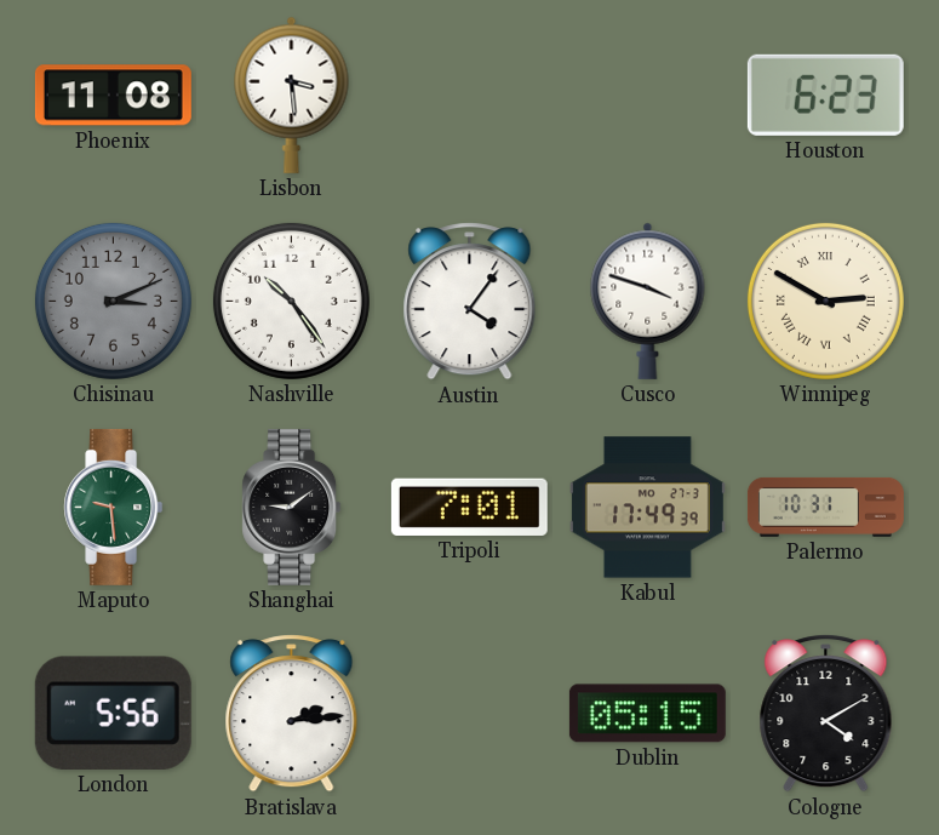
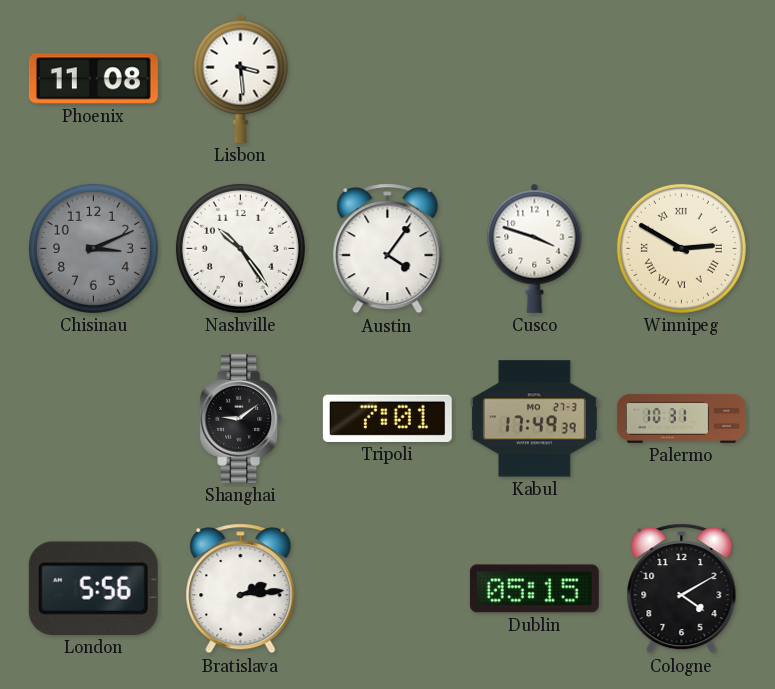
Houston: 6:23 -> none (825, 95)
Maputo: 9:29 -> none (114, 507)
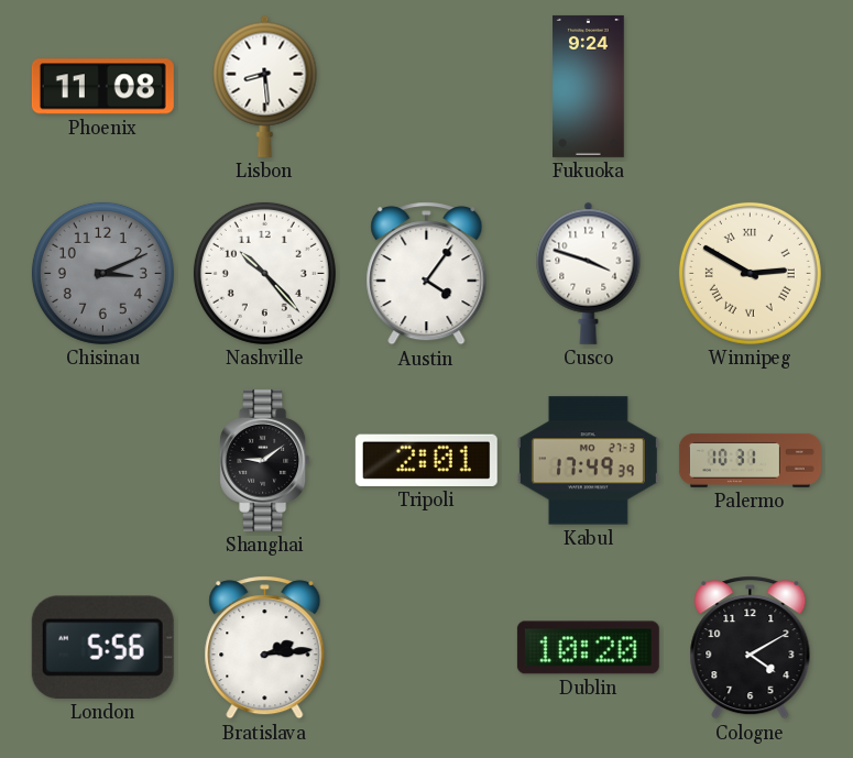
Lisbon: 3:29 -> 8:29 (265, 86)
Fukuoka: none -> 9:24 (589, 86)
Nashville: 10:24 -> 10:23 (264, 273)
Tripoli: 7:01 -> 2:01 (426, 460)
Dublin: 05:15 -> 10:20 (588, 648)
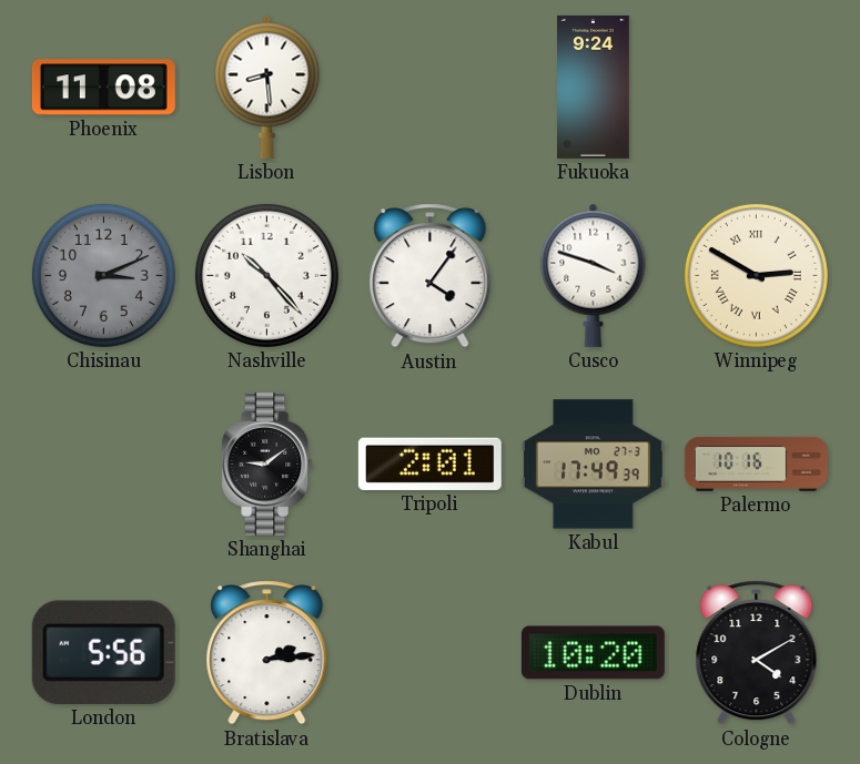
Palermo: 10:31 -> 10:16 (756, 464)
